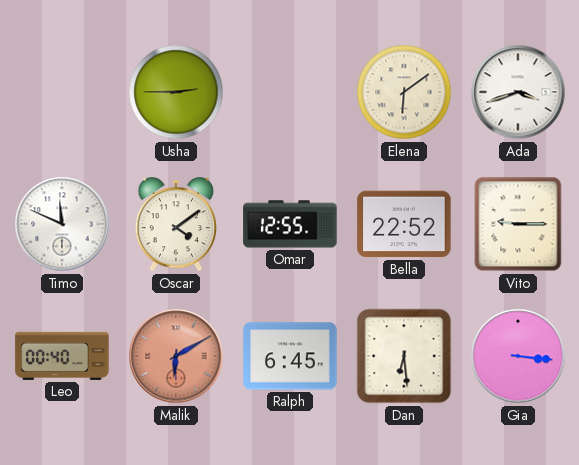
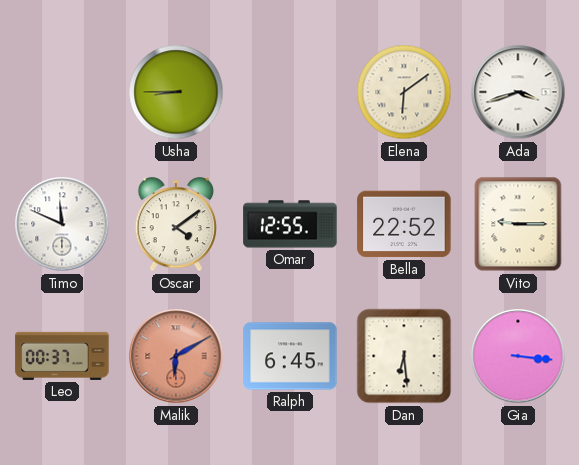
Usha: 2:45 -> 8:45 (176, 92)
Leo: 00:40 -> 00:37 (62, 356)
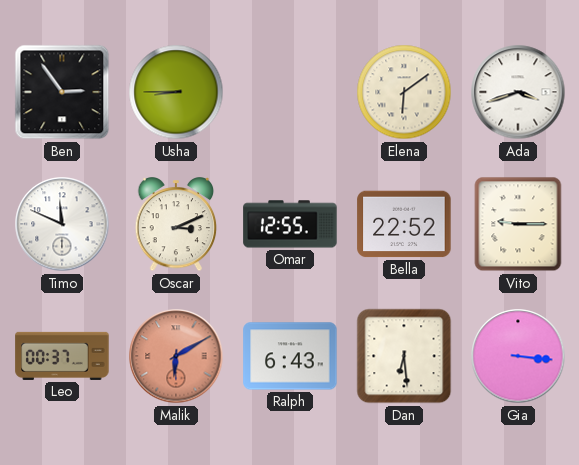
Ben: none -> 2:54 (62, 92)
Oscar: 4:09 -> 3:11 (176, 225)
Ralph: 6:45 -> 6:43 (290, 356)
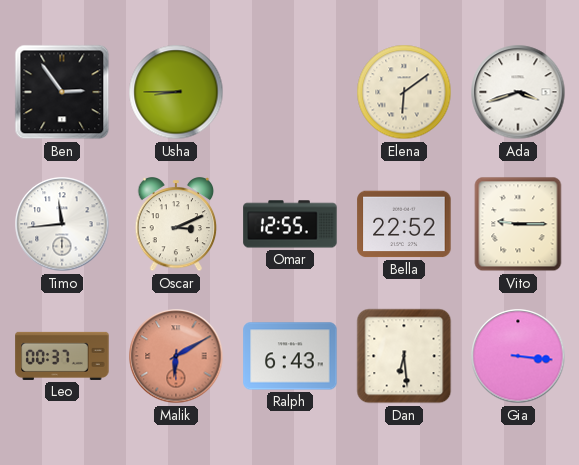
Timo: 11:49 -> 11:44 (62, 224)
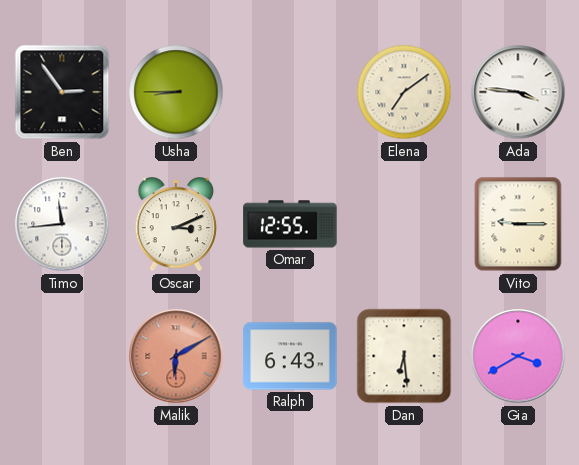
Elena: 6:09 -> 7:09 (404, 92)
Ada: 3:42 -> 3:46 (518, 92)
Bella: 22:52 -> none (404, 224)
Leo: 00:37 -> none (62, 356)
Gia: 3:16 -> 3:40 (518, 356)
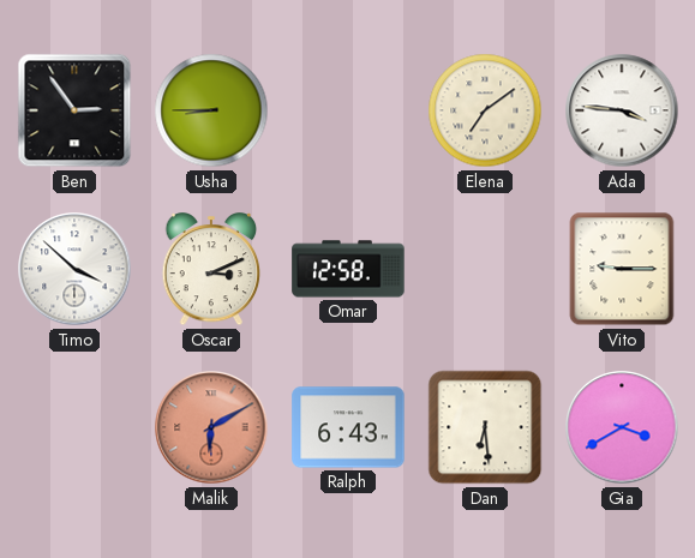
Timo: 11:44 -> 3:52 (74, 269)
Omar: 12:55 -> 12:58 (348, 269)
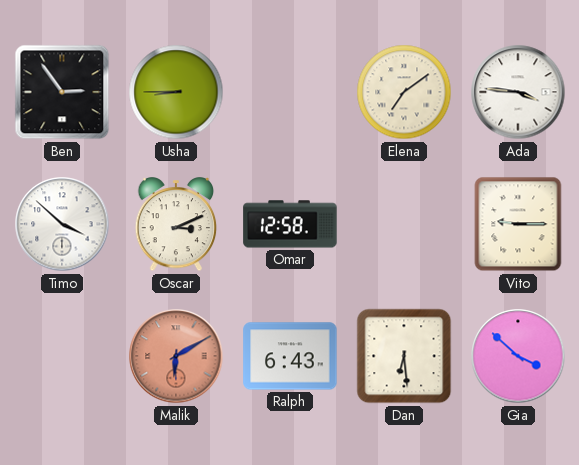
Gia: 3:40 -> 3:52 (518, 356)
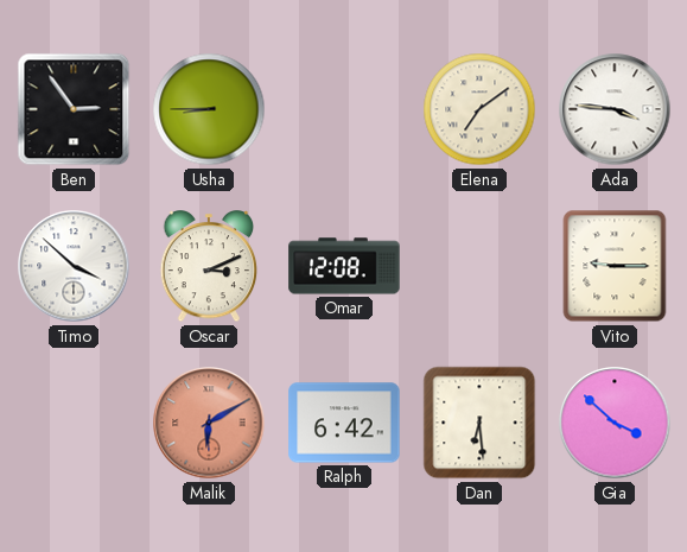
Omar: 12:58 -> 12:08 (344, 266)
Ralph: 6:43 -> 6:42 (344, 423)
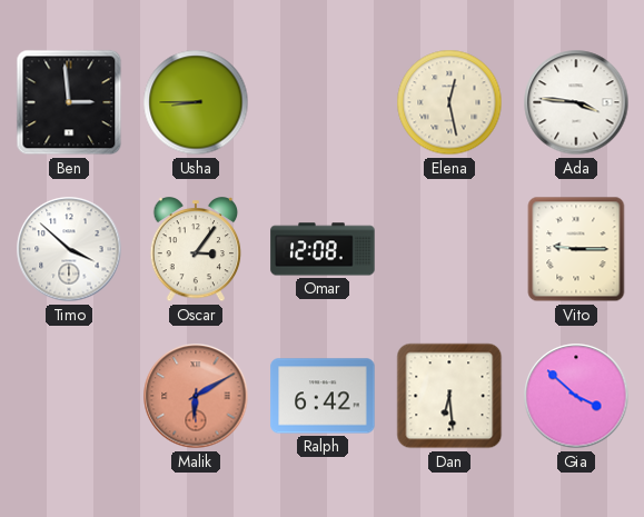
Ben: 2:54 -> 2:59 (69, 102)
Elena: 7:09 -> 12:28 (449, 102)
Oscar: 3:11 -> 3:06 (196, 250)
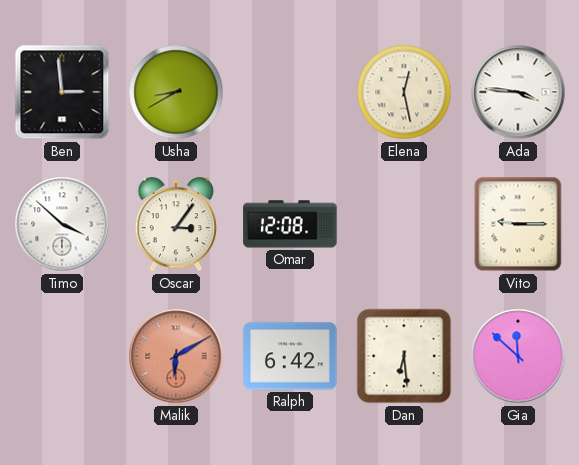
Usha: 8:45 -> 8:40 (176, 92)
Gia: 3:52 -> 11:52 (518, 356)
